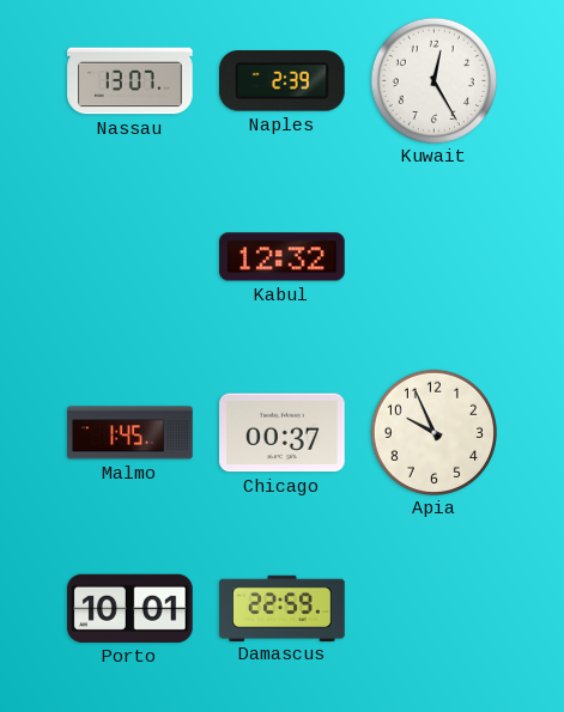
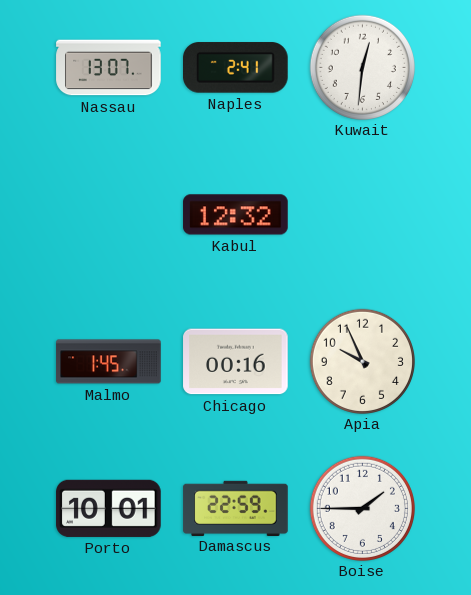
Naples: 2:39 -> 2:41 (236, 68)
Kuwait: 12:25 -> 12:31 (362, 67)
Chicago: 00:37 -> 00:16 (236, 362)
Boise: none -> 1:45 (362, 508)
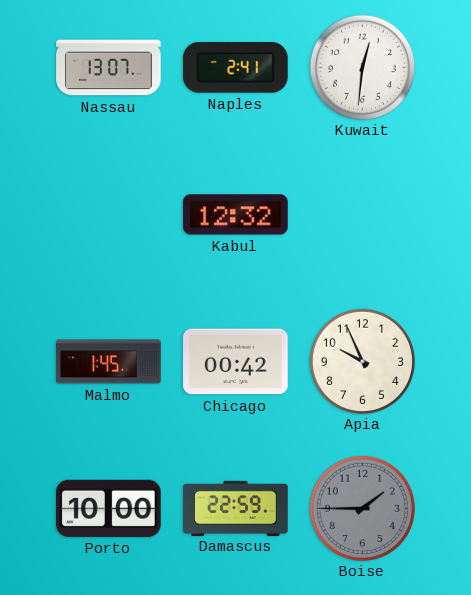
Chicago: 00:16 -> 00:42 (236, 362)
Porto: 10:01 -> 10:00 (109, 508)
Boise dial: white -> grey (362, 508)
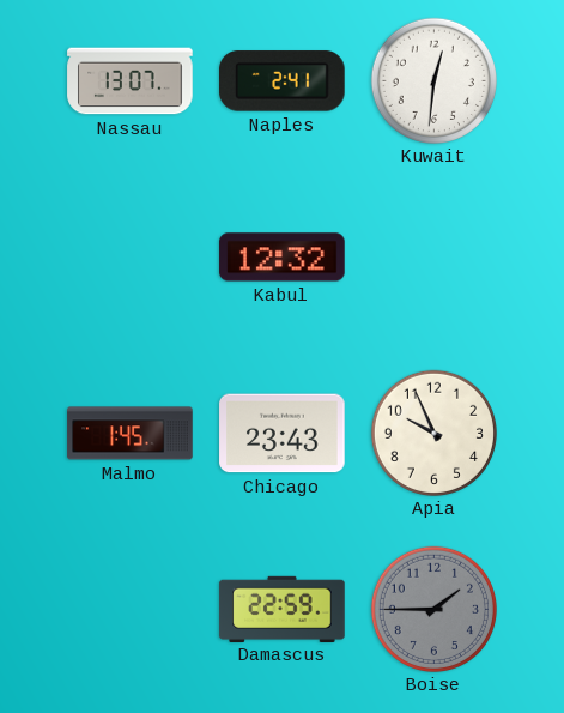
Chicago: 00:42 -> 23:43 (283, 434)
Porto: 10:00 -> none (109, 508)
